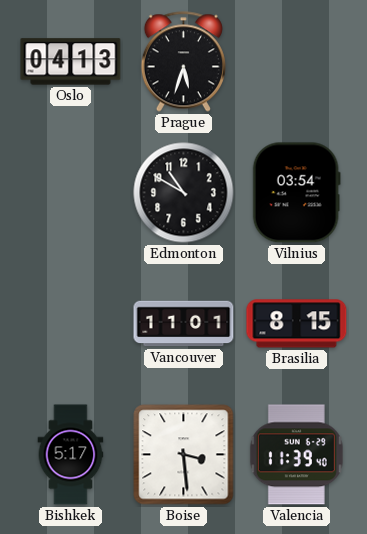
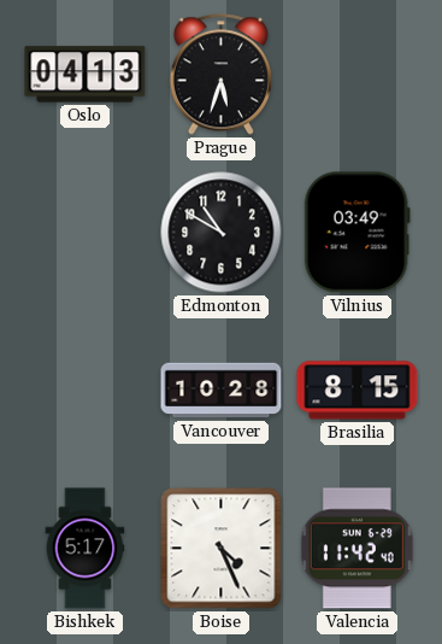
Vilnius: 03:54 -> 03:49 (356, 233)
Vancouver: 11:01 -> 10:28 (222, 391)
Boise: 3:29 -> 4:26 (222, 549)
Valencia: 11:39 -> 11:42 (356, 549)
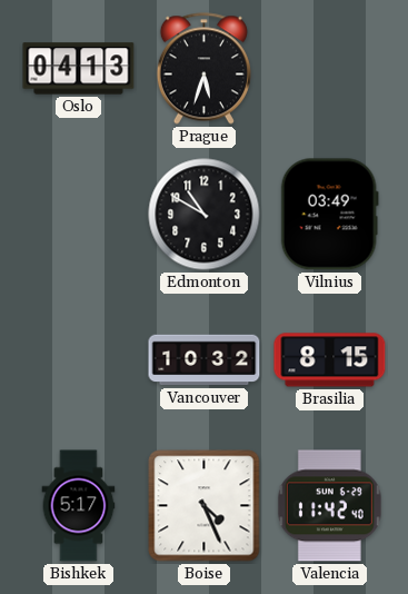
Vancouver: 10:28 -> 10:32 (205, 360)
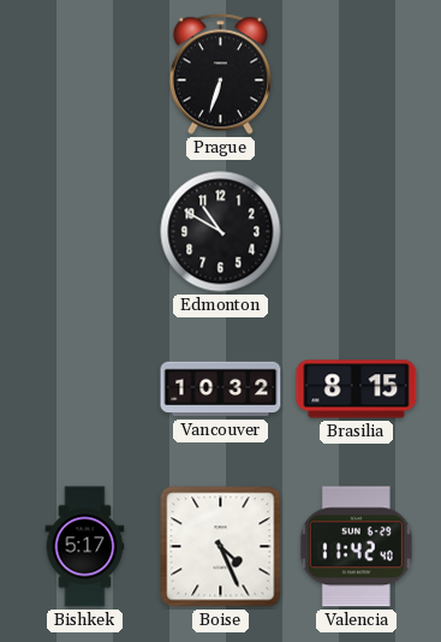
Oslo: 04:13 -> none (79, 69)
Prague: 5:33 -> 6:33 (220, 75)
Vilnius: 03:49 -> none (329, 215)
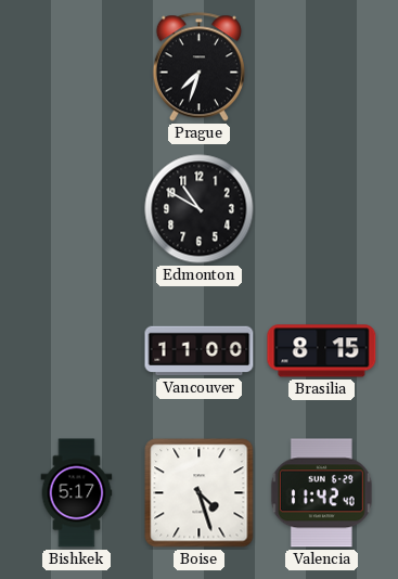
Prague: 6:33 -> 7:33 (198, 67)
Vancouver: 10:32 -> 11:00 (200, 351)
Boise: 4:26 -> 4:27 (200, 493)
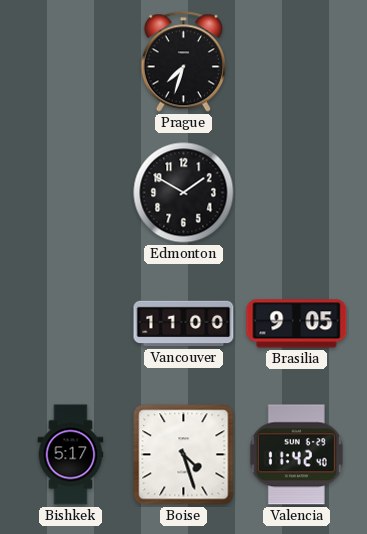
Edmonton: 10:50 -> 1:50 (184, 193)
Brasilia: 8:15 -> 9:05 (297, 324)
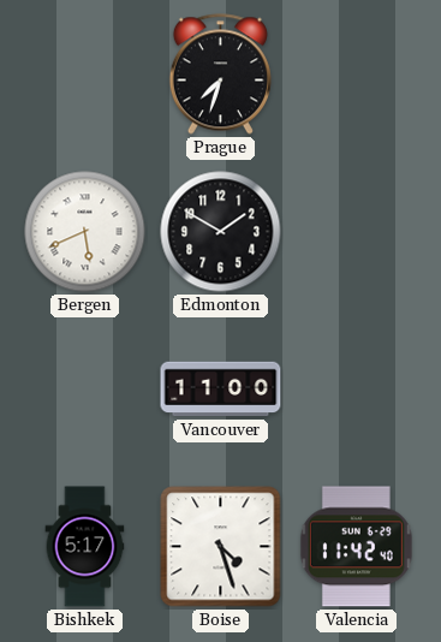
Bergen: none -> 5:41 (85, 232)
Brasilia: 9:05 -> none (297, 324)
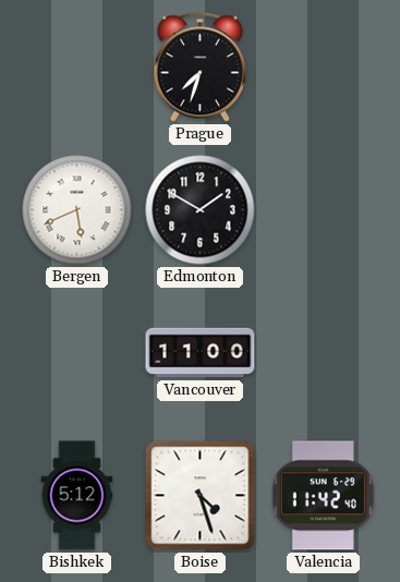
Bishkek: 5:17 -> 5:12 (77, 496)
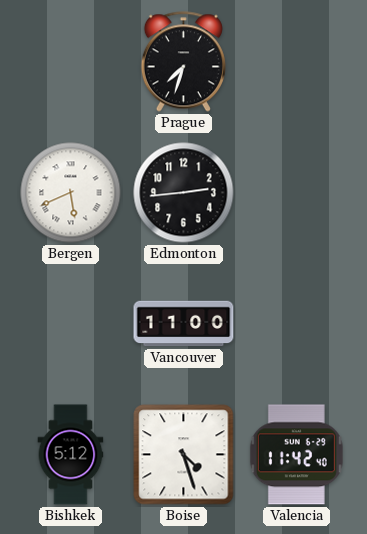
Edmonton: 1:50 -> 2:44 (184, 193)
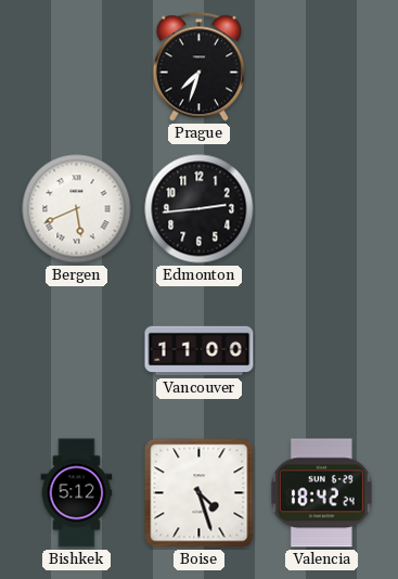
Valencia: 11:42 -> 18:42 (321, 493)
